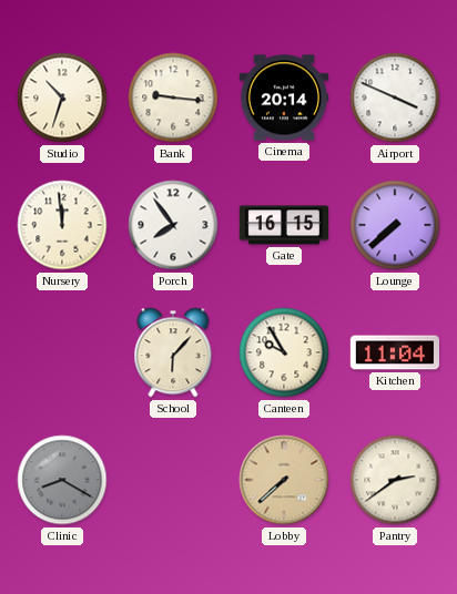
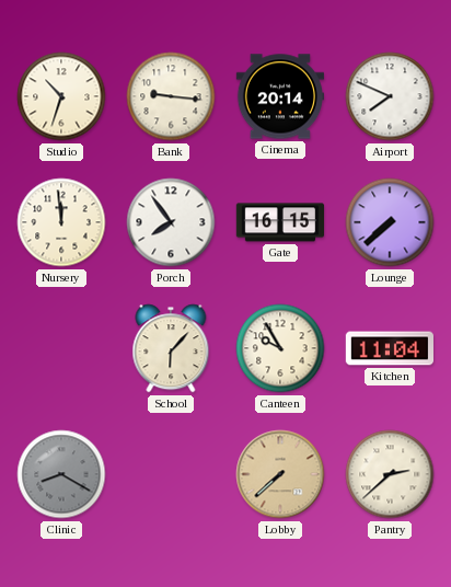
Airport: 3:49 -> 7:49 (390, 96)
Pantry: 2:39 -> 2:38 (390, 474)
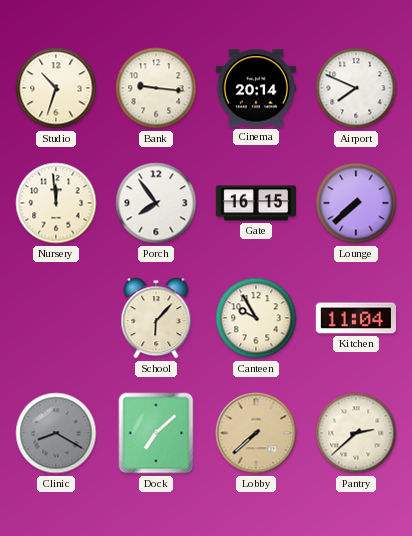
Dock: none -> 7:08 (156, 433)
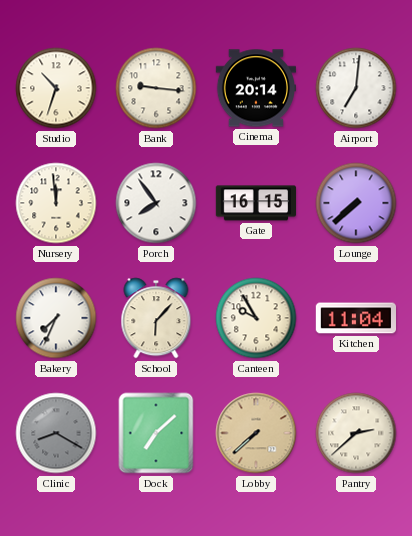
Airport: 7:49 -> 7:01 (356, 88)
Bakery: none -> 7:34 (56, 318)
